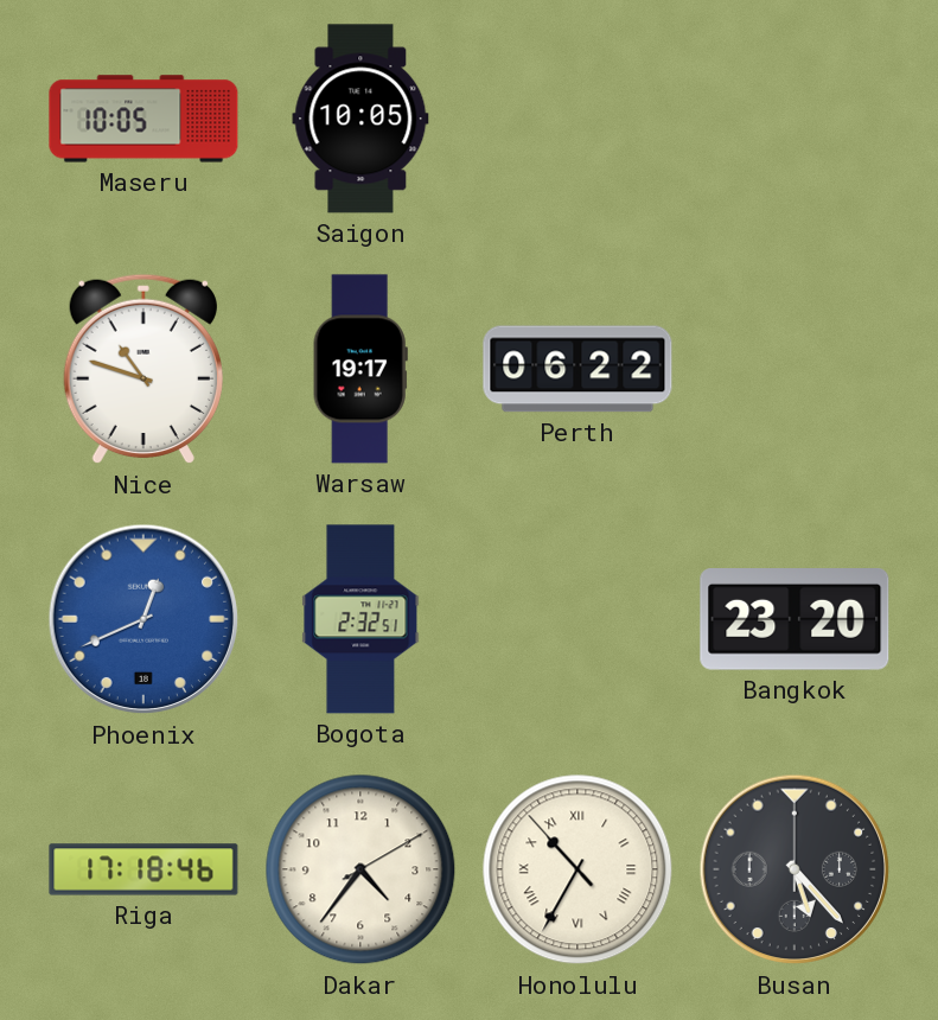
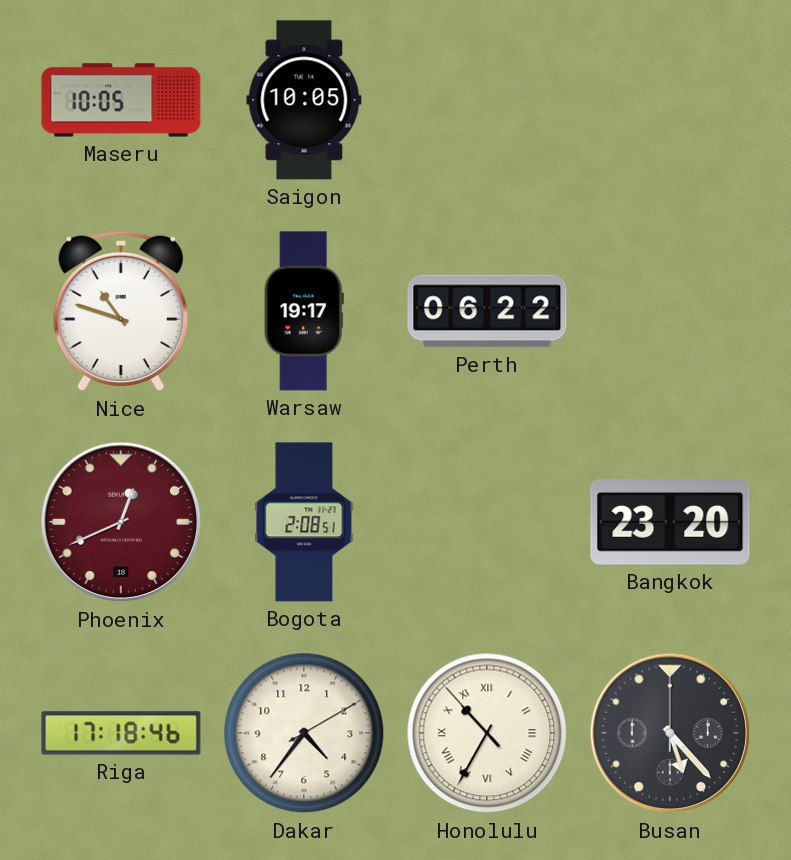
Phoenix dial: blue -> burgundy (121, 522)
Bogota: 2:32 -> 2:08 (304, 522)
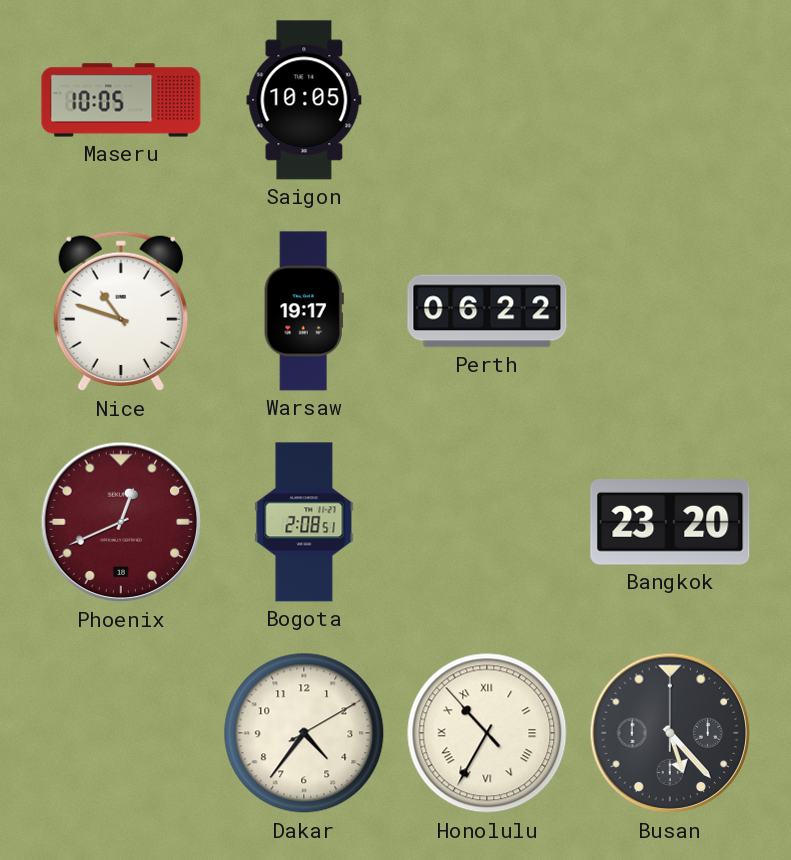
Riga: 17:18 -> none (121, 733)
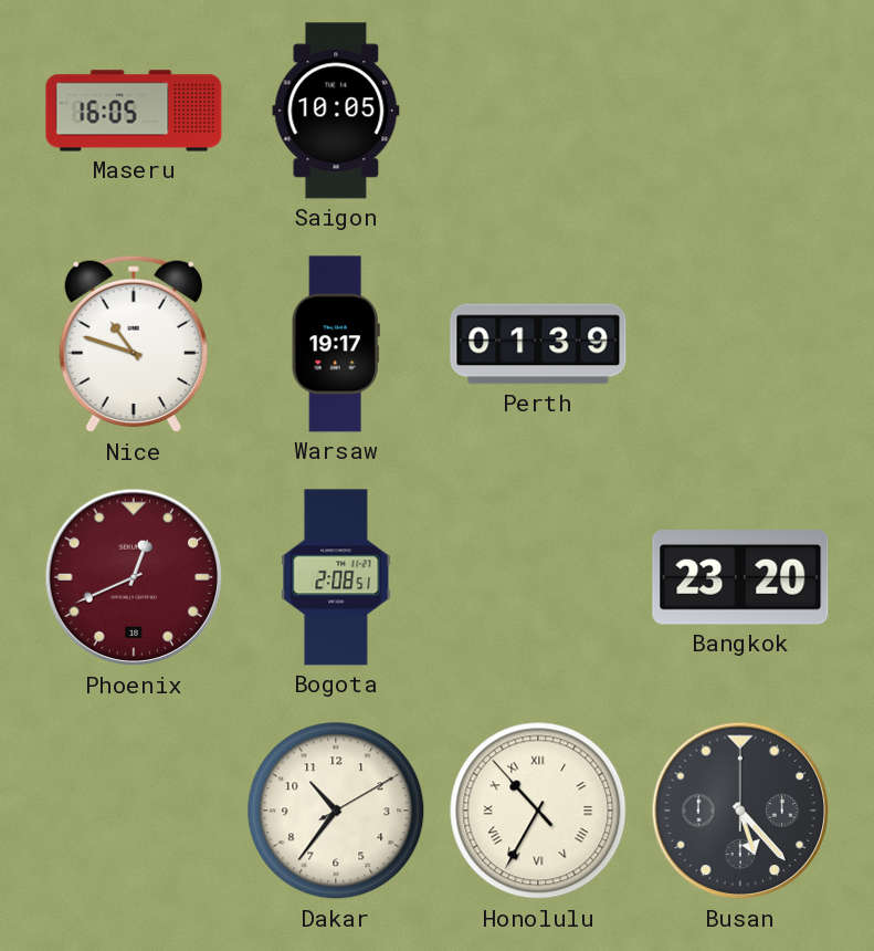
Maseru: 10:05 -> 16:05 (134, 111)
Perth: 06:22 -> 01:39 (538, 344)
Dakar: 4:36 -> 10:36 (336, 811)
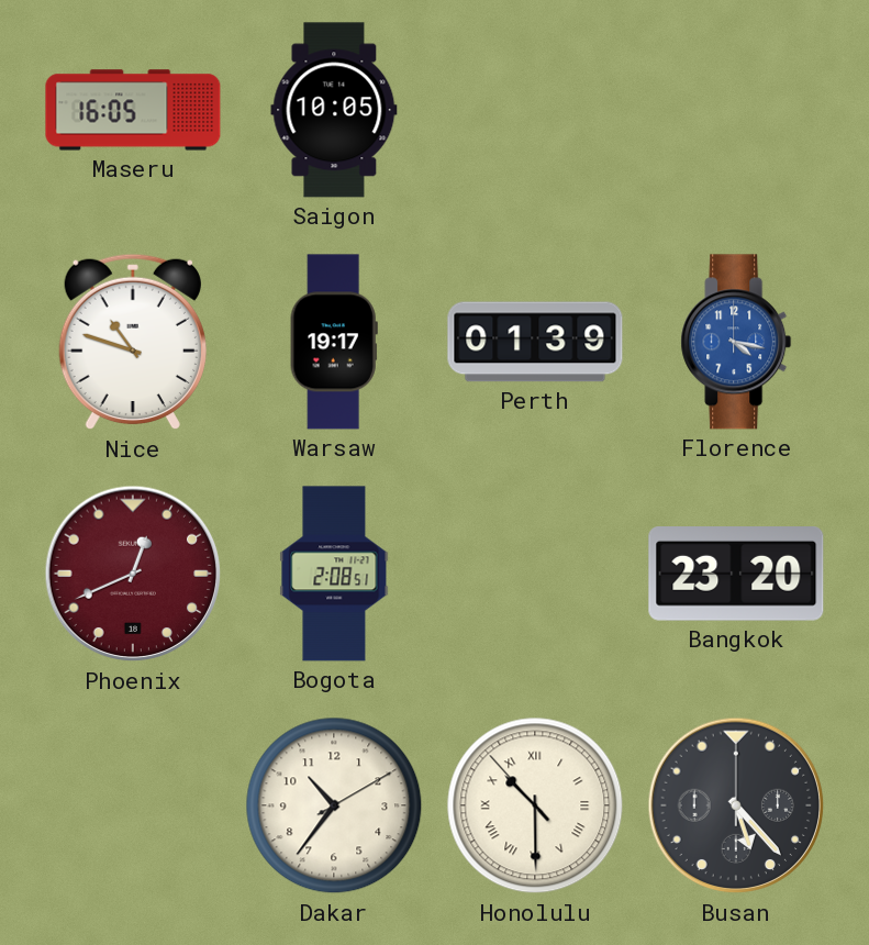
Florence: none -> 4:17 (736, 342)
Honolulu: 10:34 -> 10:29 (535, 805)
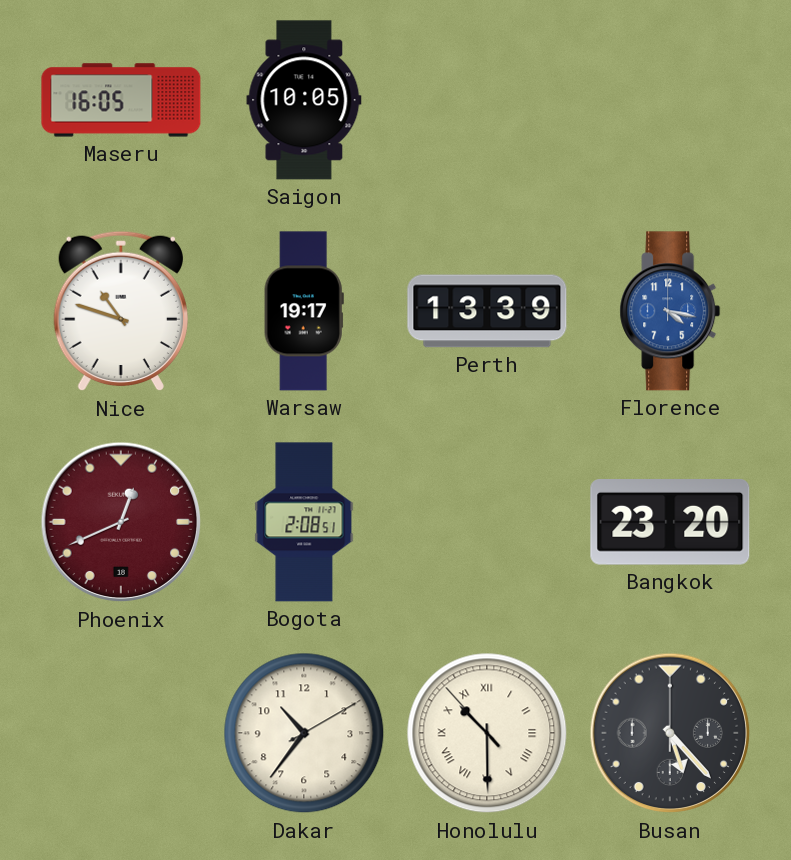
Perth: 01:39 -> 13:39 (487, 311)
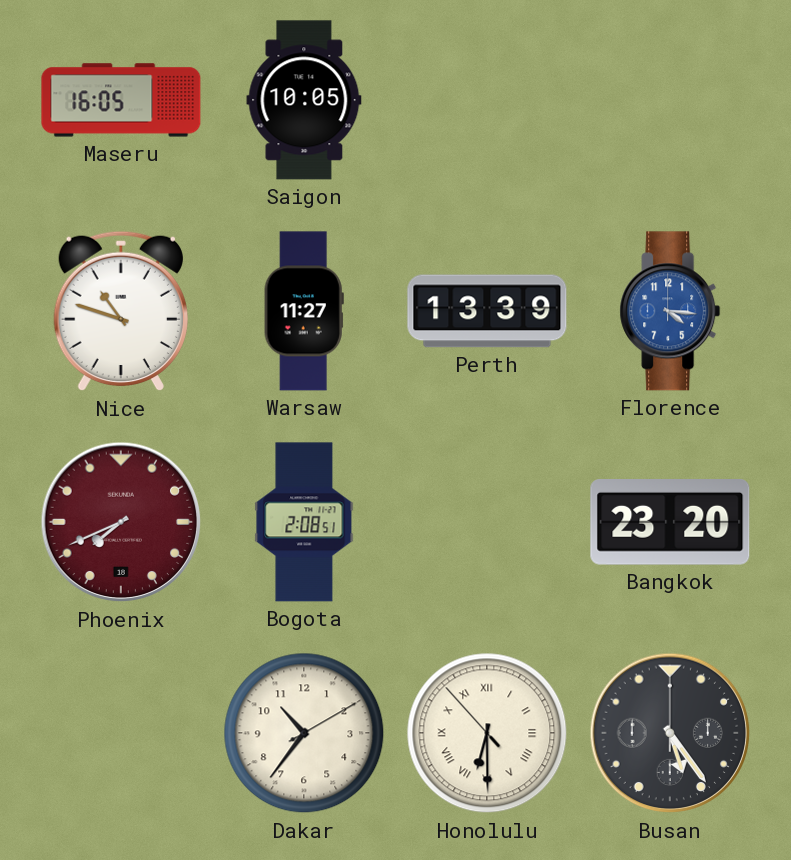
Warsaw: 19:17 -> 11:27 (304, 311)
Florence: 4:17 -> 4:16 (670, 311)
Phoenix: 12:41 -> 7:41 (121, 522)
Honolulu: 10:29 -> 6:29 (487, 733)
Busan: 5:23 -> 5:24 (670, 733)
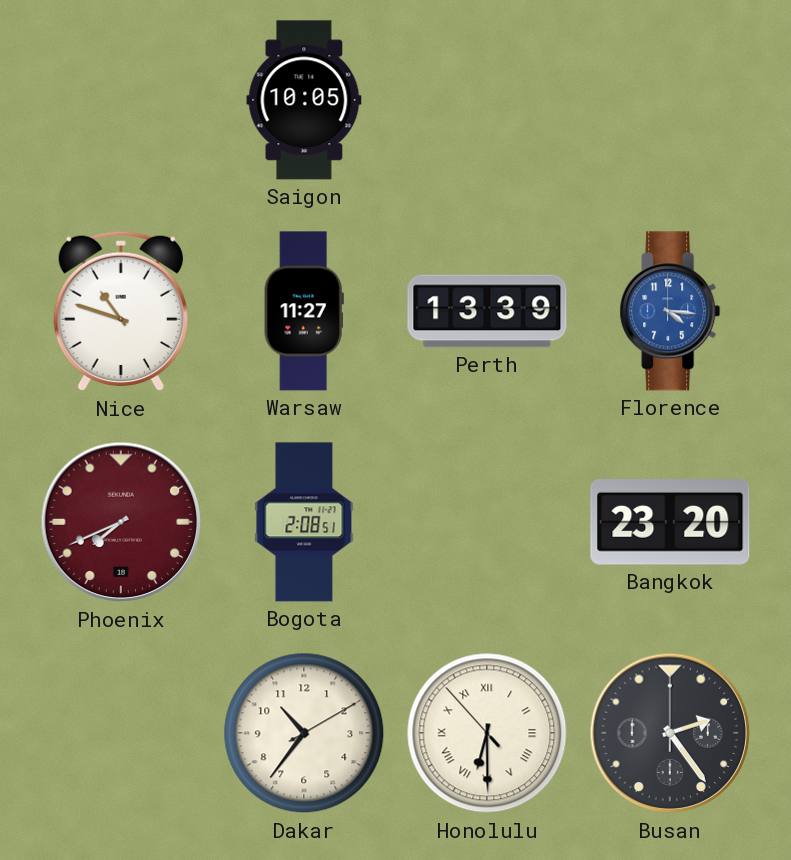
Maseru: 16:05 -> none (121, 100)
Busan: 5:24 -> 2:24 (670, 733)
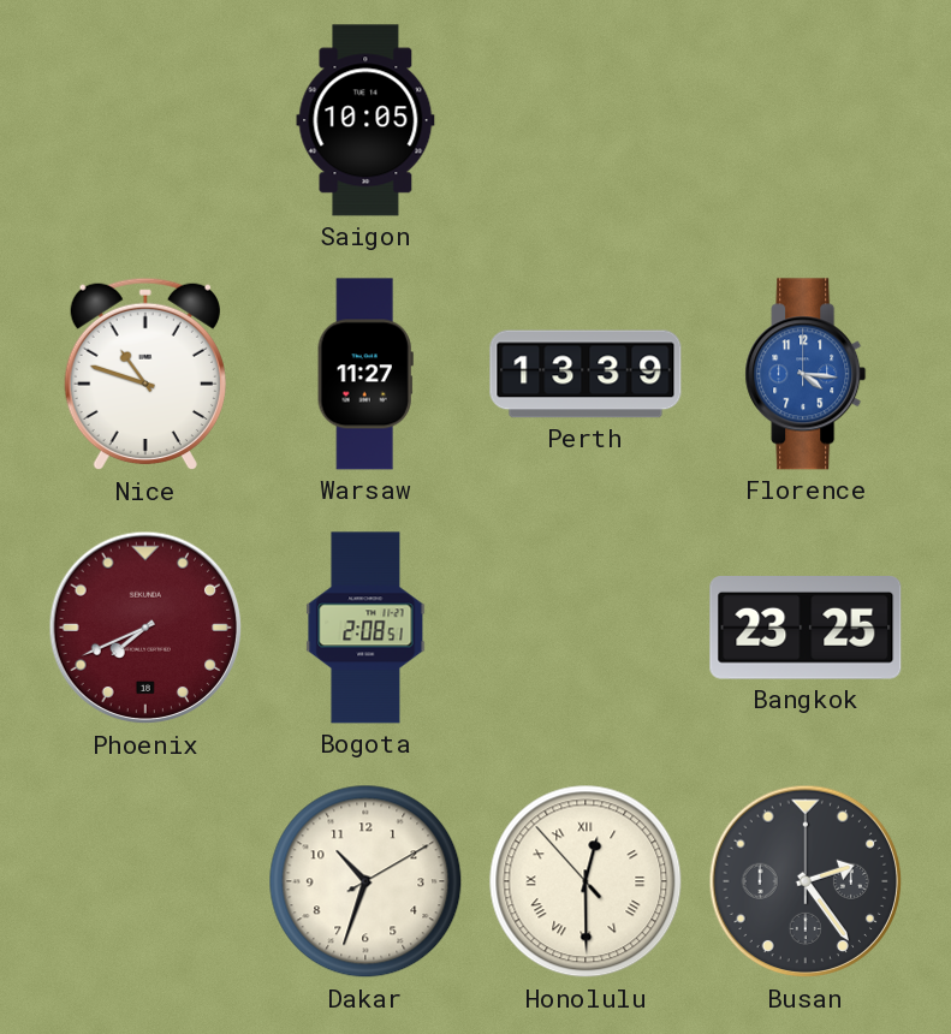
Bangkok: 23:20 -> 23:25 (806, 629)
Dakar: 10:36 -> 10:33 (365, 881)
Honolulu: 6:29 -> 12:29 (586, 881)
